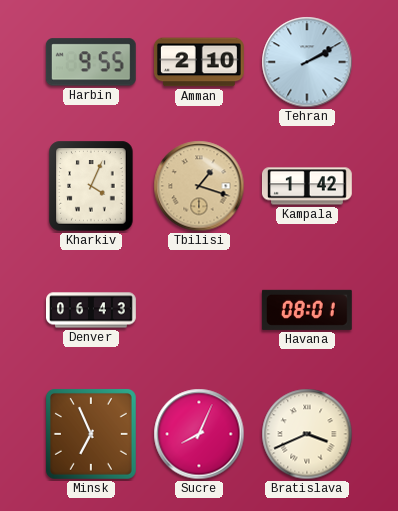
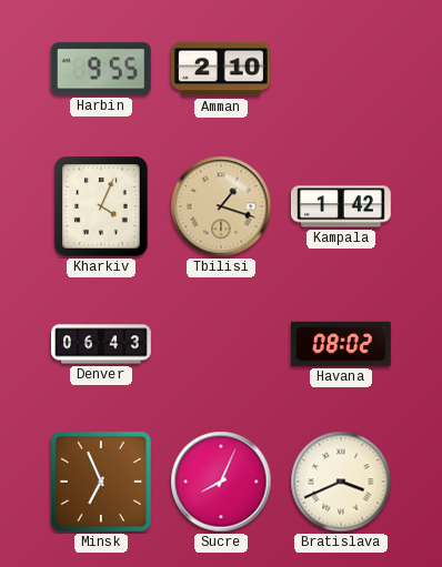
Tehran: 2:10 -> none (307, 62)
Havana: 08:01 -> 08:02 (341, 344)
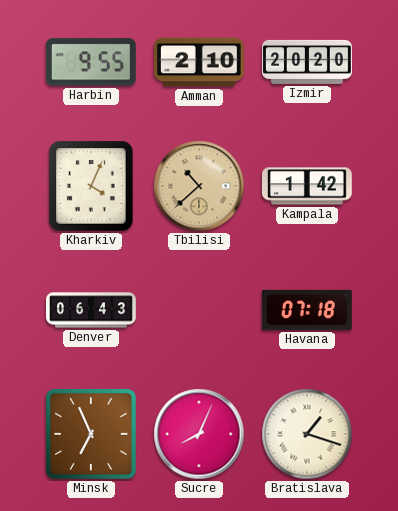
Izmir: none -> 20:20 (308, 62)
Tbilisi: 1:18 -> 10:38 (199, 186)
Havana: 08:02 -> 07:18 (307, 310)
Bratislava: 3:41 -> 1:18 (307, 434)
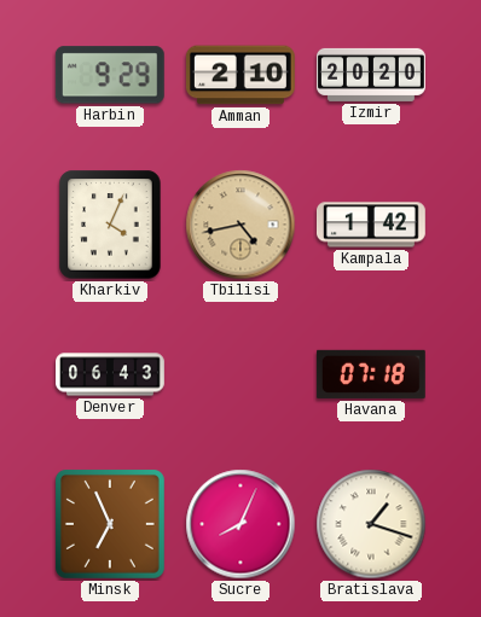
Harbin: 9:55 -> 9:29 (110, 75)
Tbilisi: 10:38 -> 4:43 (240, 225)
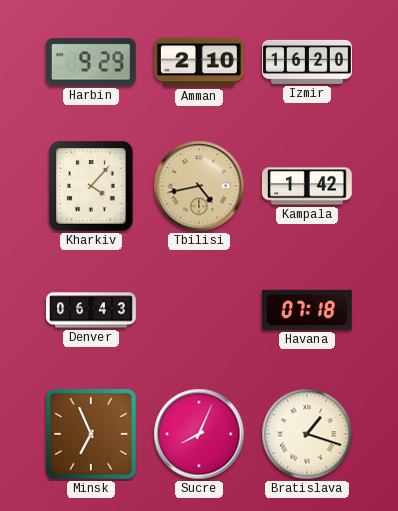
Izmir: 20:20 -> 16:20 (308, 62)
Kharkiv: 4:04 -> 4:07 (91, 186)
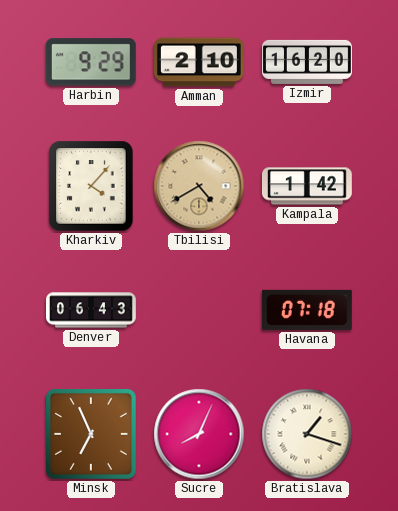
Tbilisi: 4:43 -> 4:40 (199, 186)
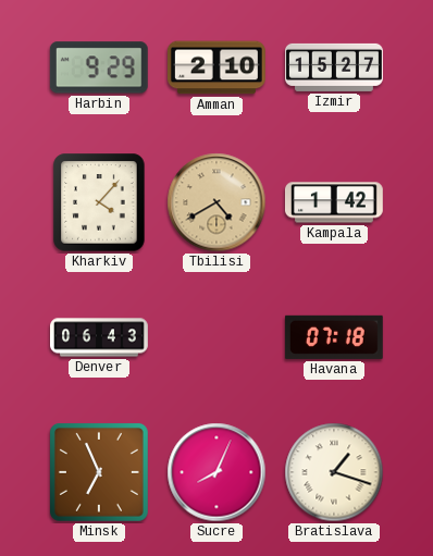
Izmir: 16:20 -> 15:27 (335, 67)
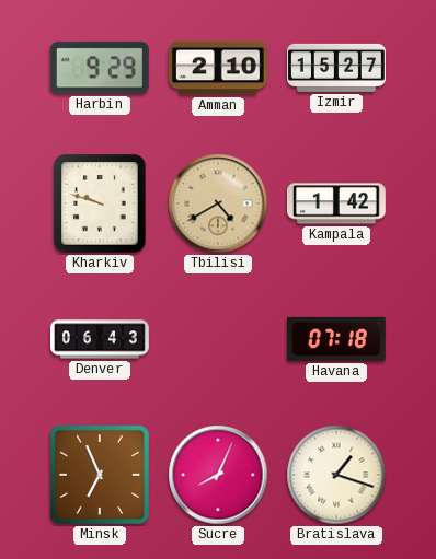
Kharkiv: 4:07 -> 9:48 (100, 203)
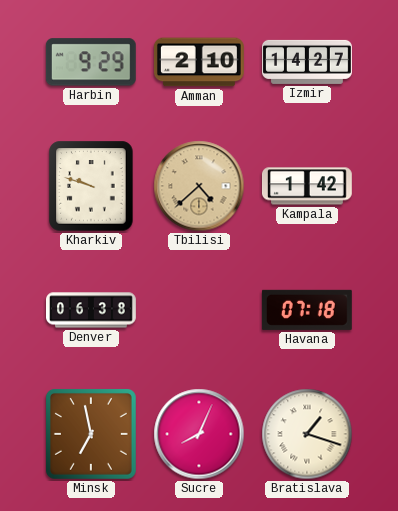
Izmir: 15:27 -> 14:27 (308, 62)
Tbilisi: 4:40 -> 4:38 (199, 186)
Denver: 06:43 -> 06:38 (92, 310)
Minsk: 6:56 -> 6:58 (91, 434)
